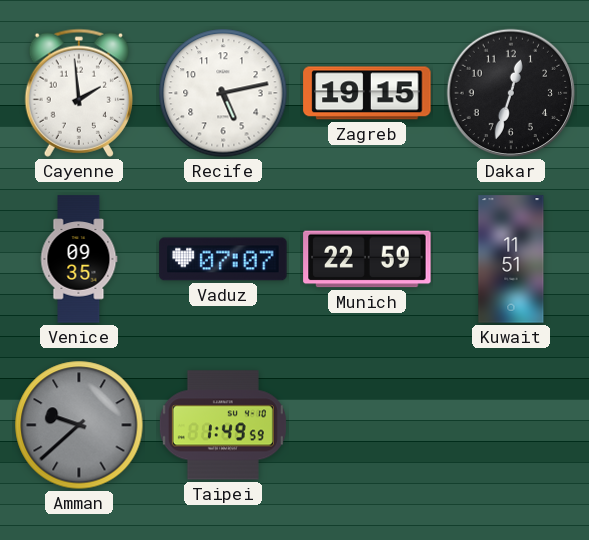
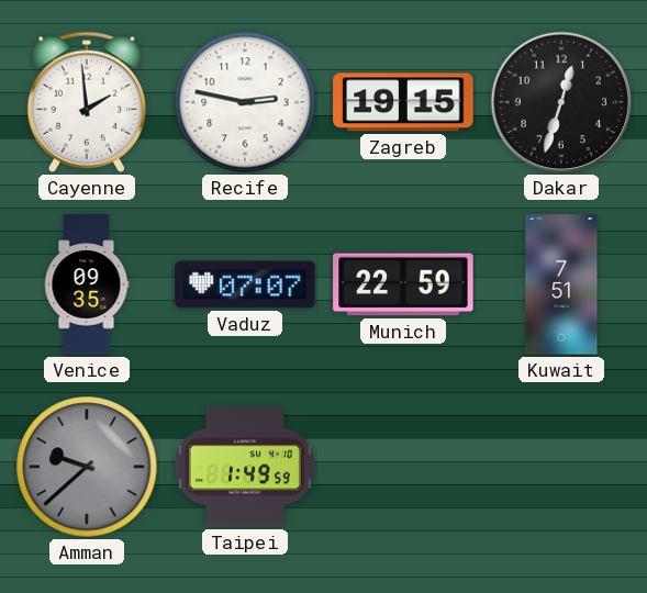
Recife: 5:13 -> 2:47 (245, 102)
Kuwait: 11:51 -> 7:51 (561, 284)
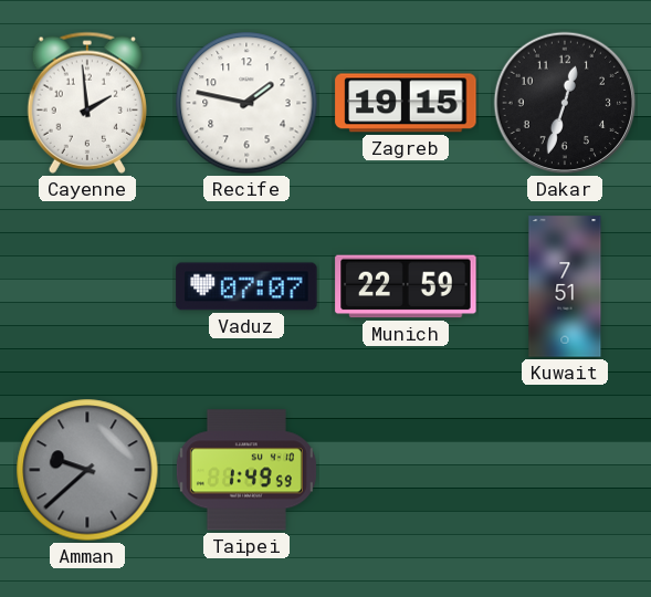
Recife: 2:47 -> 1:47 (246, 103)
Venice: 09:35 -> none (87, 284)
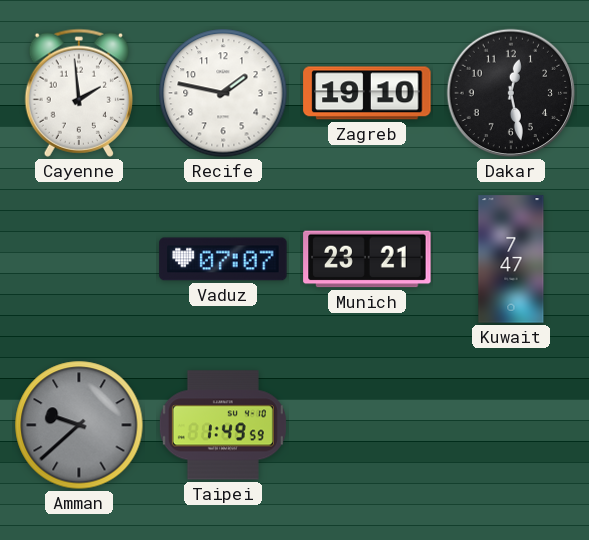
Zagreb: 19:15 -> 19:10 (367, 93)
Dakar: 12:33 -> 12:28 (511, 93)
Munich: 22:59 -> 23:21 (367, 259)
Kuwait: 7:51 -> 7:47 (511, 259)
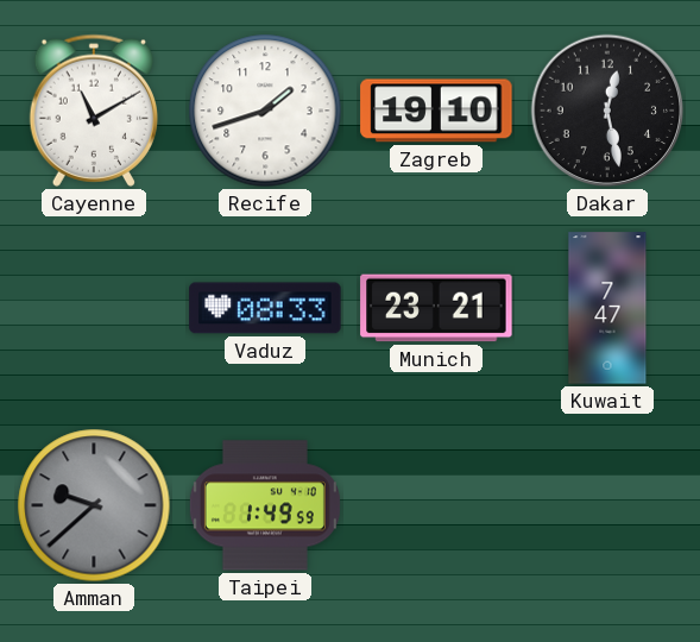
Cayenne: 1:59 -> 11:10 (93, 111)
Recife: 1:47 -> 1:42 (265, 111)
Vaduz: 07:07 -> 08:33 (265, 308)
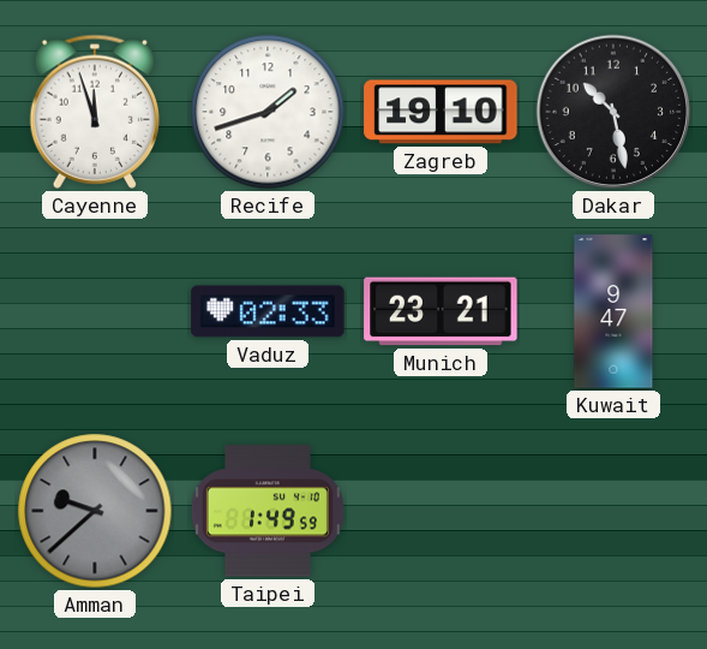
Cayenne: 11:10 -> 11:57 (94, 112)
Dakar: 12:28 -> 10:28 (613, 112)
Vaduz: 08:33 -> 02:33 (268, 311)
Kuwait: 7:47 -> 9:47 (613, 311)
